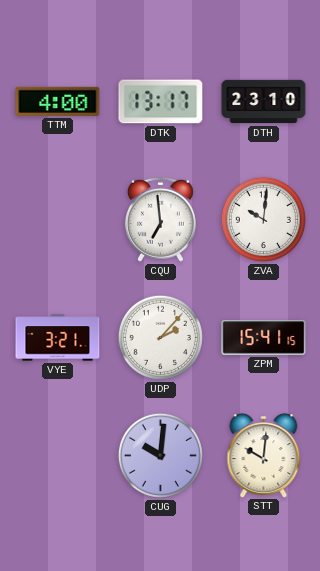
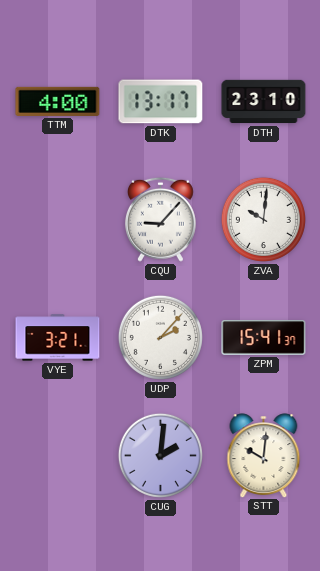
CQU: 6:59 -> 9:07 (160, 219)
ZPM: 15:41:15 -> 15:41:37 (264, 338)
CUG: 10:01 -> 2:01 (160, 455)
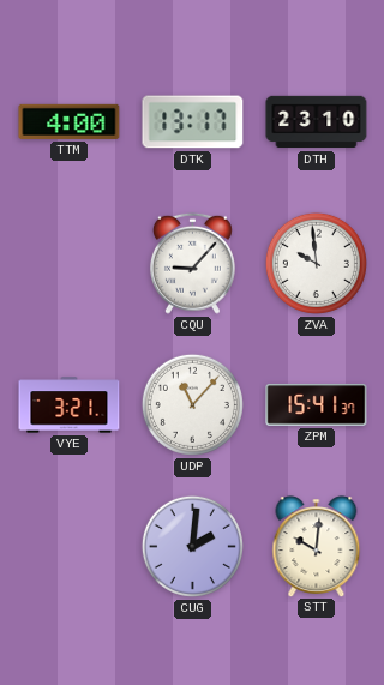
ZVA: 10:01 -> 9:59 (316, 263)
UDP: 2:07 -> 11:07 (192, 404)
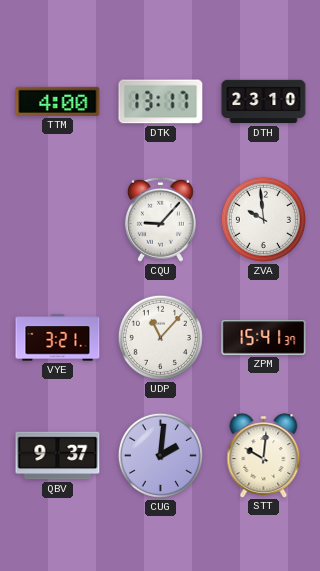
QBV: none -> 9:37 (58, 456)
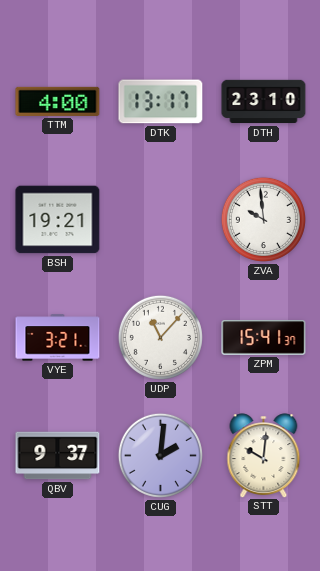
BSH: none -> 19:21 (58, 220)
CQU: 9:07 -> none (160, 219)
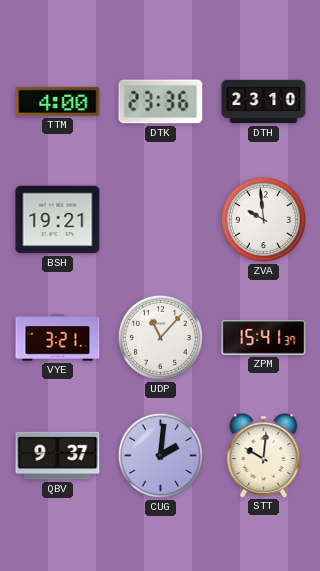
DTK: 13:17 -> 23:36 (161, 102)
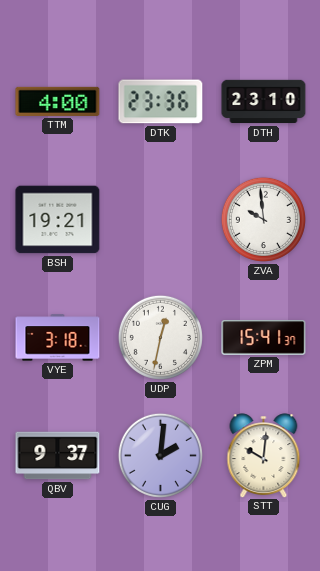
VYE: 3:21 -> 3:18 (58, 338)
UDP: 11:07 -> 12:32 (160, 337)
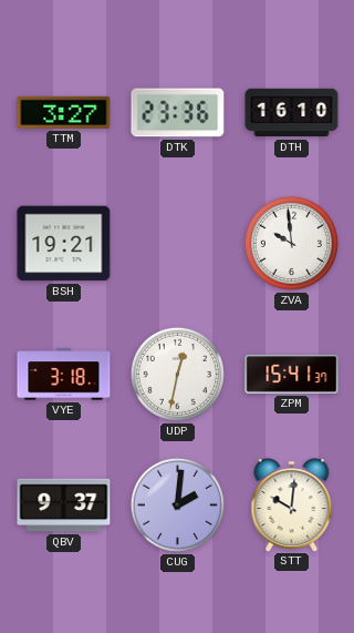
TTM: 4:00 -> 3:27 (64, 112)
DTH: 23:10 -> 16:10 (292, 113)
